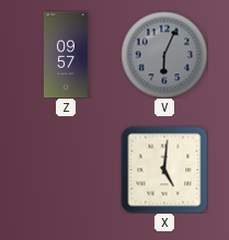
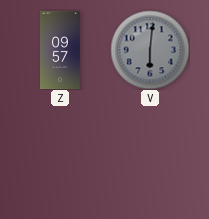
V: 6:04 -> 6:01 (150, 50)
X: 5:01 -> none (164, 170)
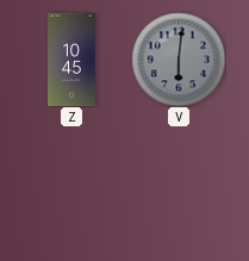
Z: 09:57 -> 10:45 (73, 60)
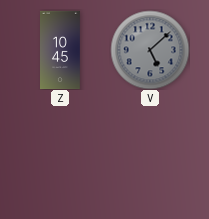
V: 6:01 -> 5:08 (150, 50)
